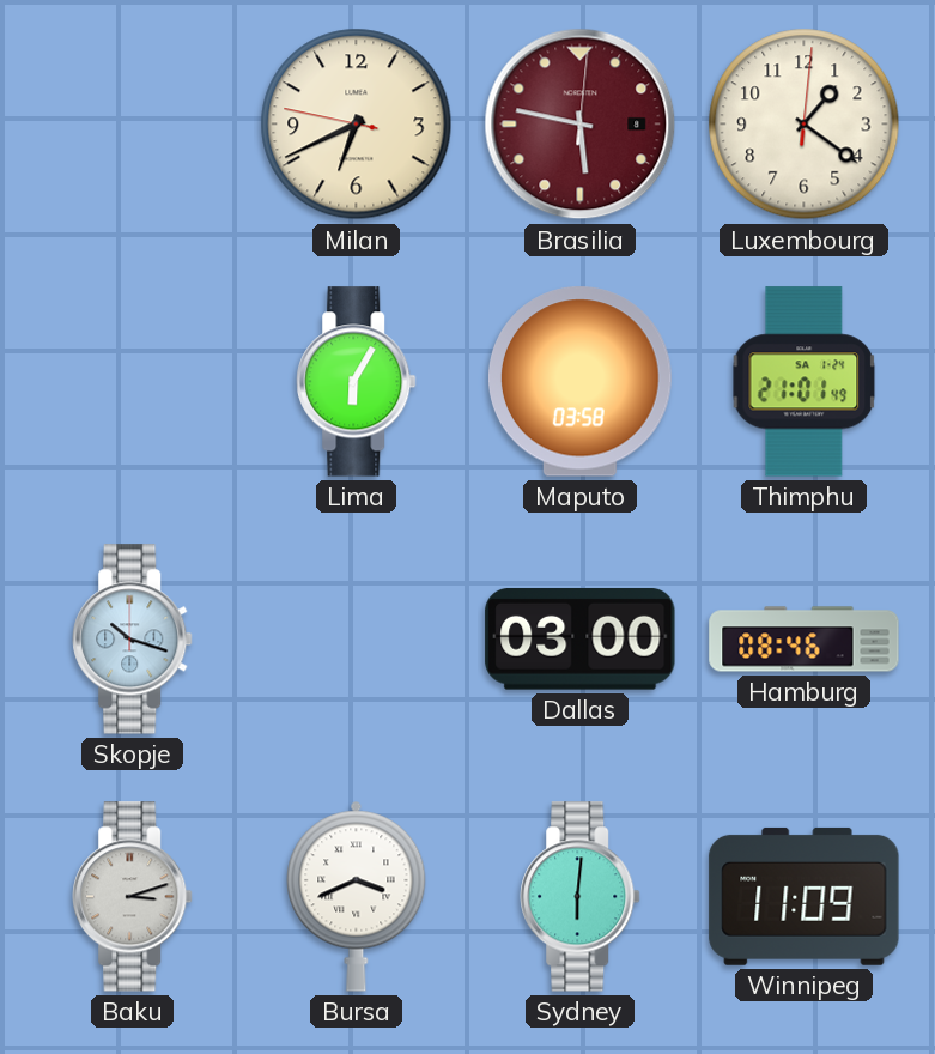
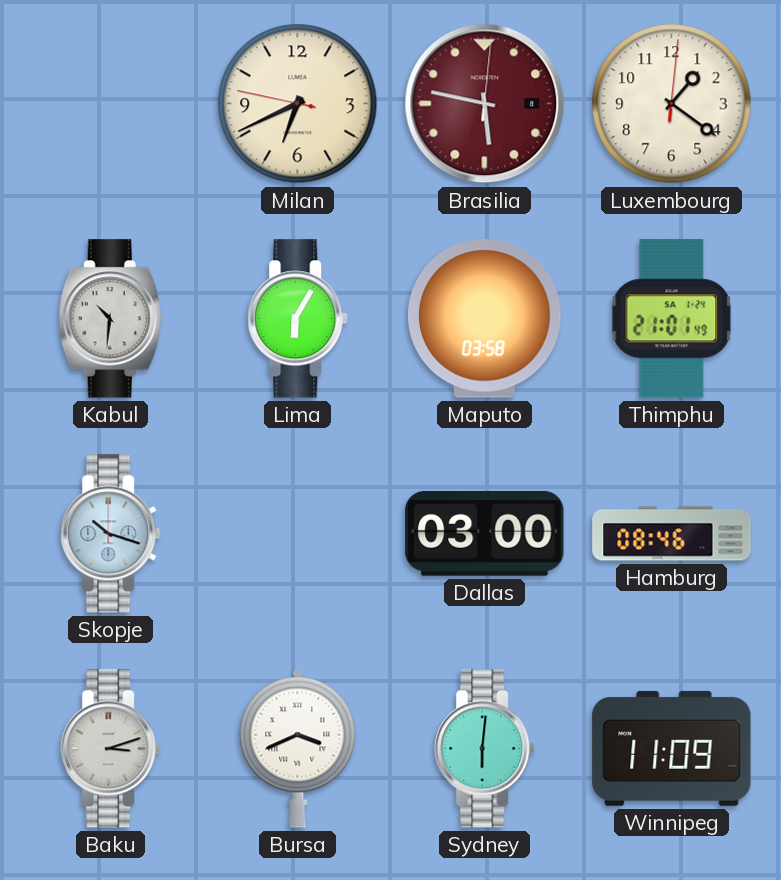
Kabul: none -> 10:31 (110, 319)
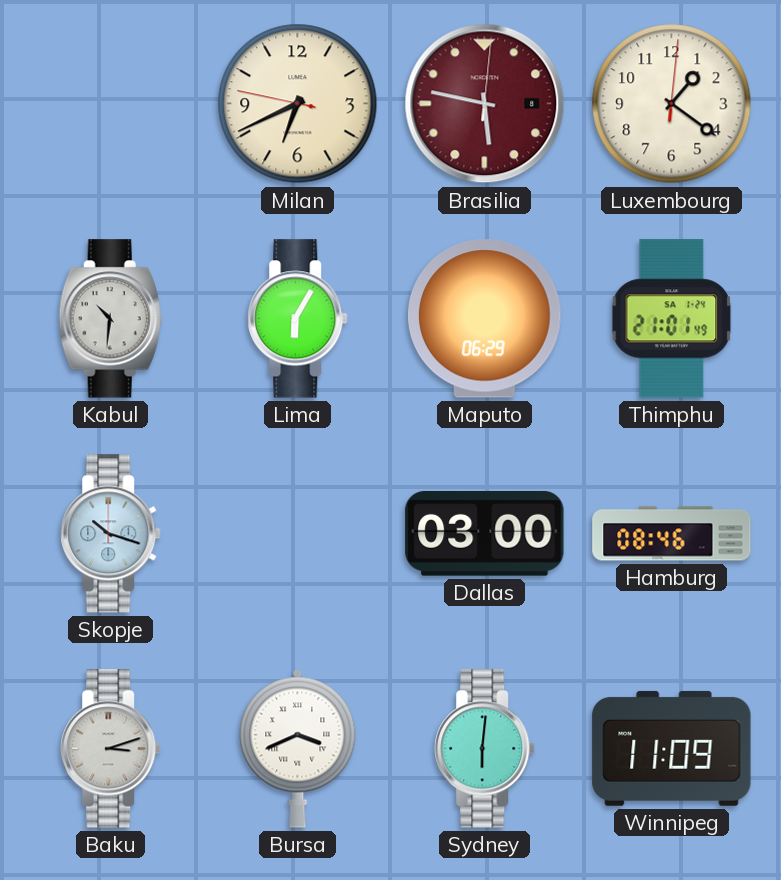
Maputo: 03:58 -> 06:29 (484, 319)
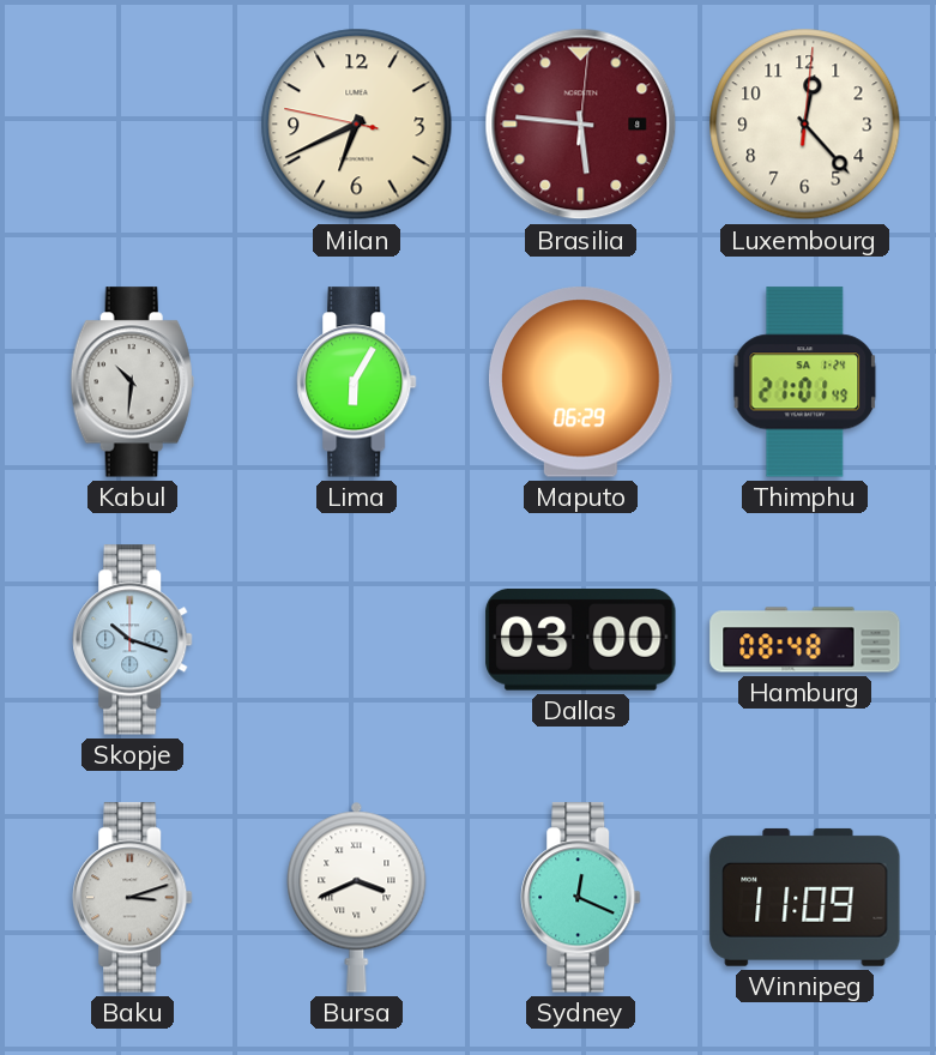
Brasilia: 5:47 -> 5:46 (581, 125)
Luxembourg: 1:21 -> 12:23 (805, 125)
Hamburg: 08:46 -> 08:48 (805, 640)
Sydney: 6:01 -> 12:19 (581, 898)
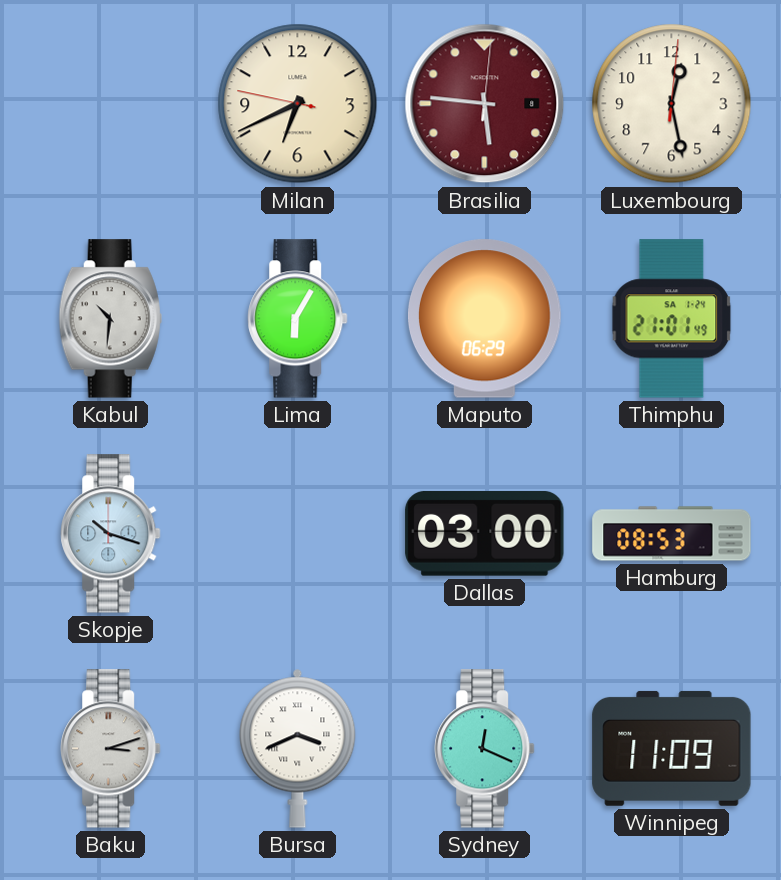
Luxembourg: 12:23 -> 12:28 (672, 104)
Hamburg: 08:48 -> 08:53 (672, 534)
